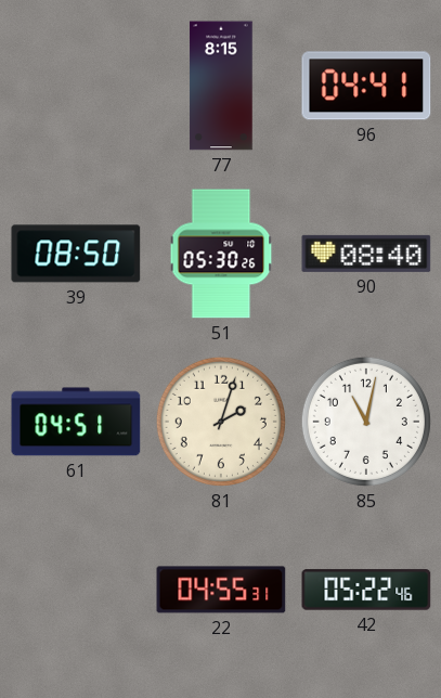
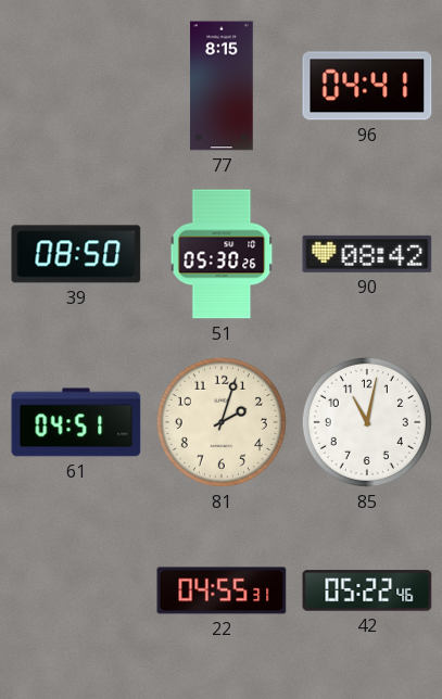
90: 08:40 -> 08:42 (367, 254)
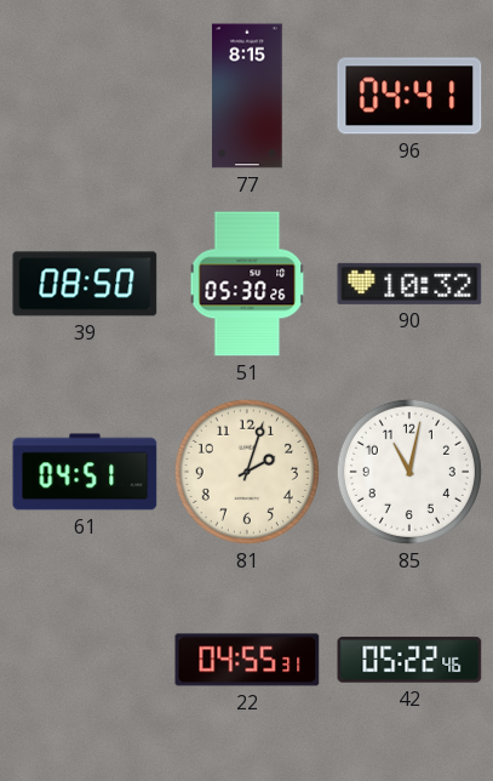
90: 08:42 -> 10:32 (409, 284)
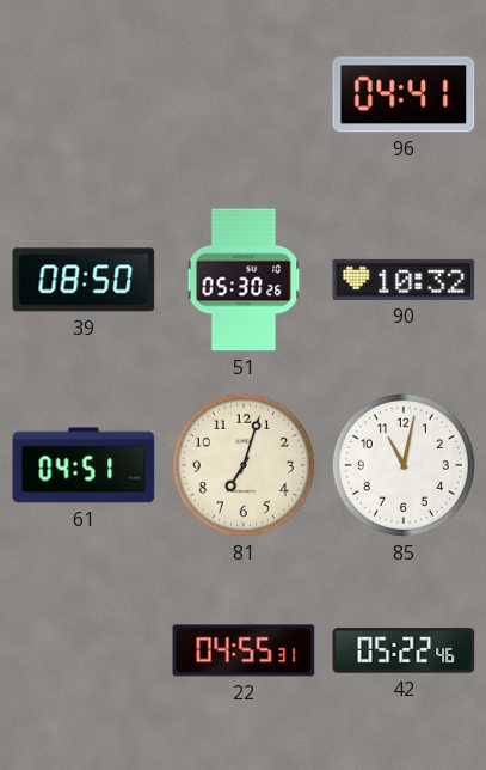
77: 8:15 -> none (247, 96)
81: 2:03 -> 7:03 (244, 465)
